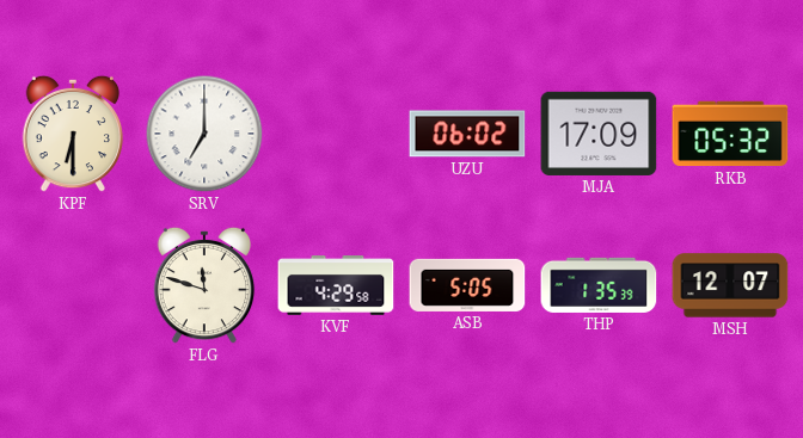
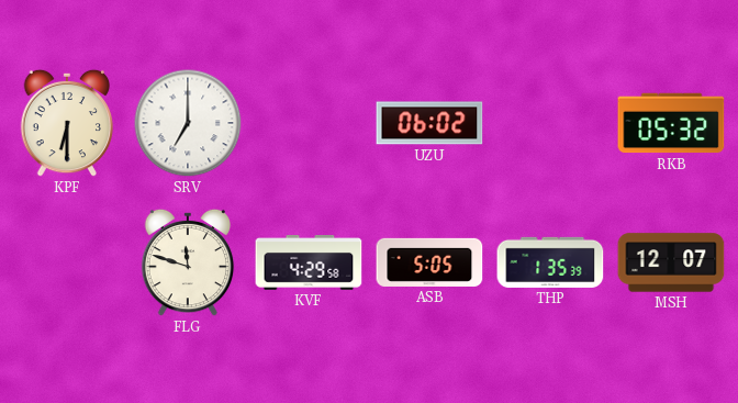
MJA: 17:09 -> none (599, 134)
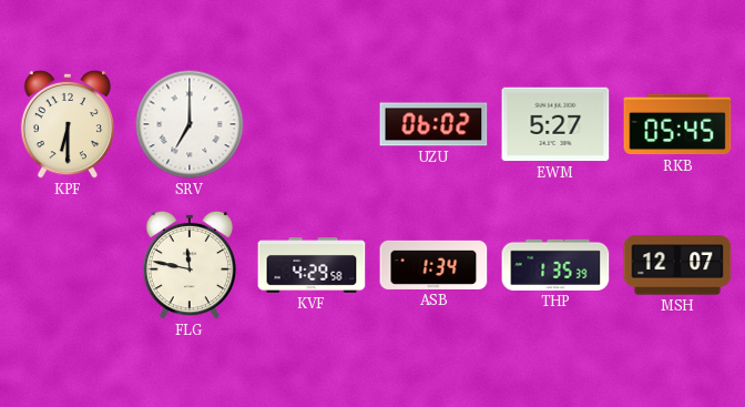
EWM: none -> 5:27 (555, 124)
RKB: 05:32 -> 05:45 (677, 124)
FLG: 11:48 -> 11:47 (190, 265)
ASB: 5:05 -> 1:34 (433, 265)
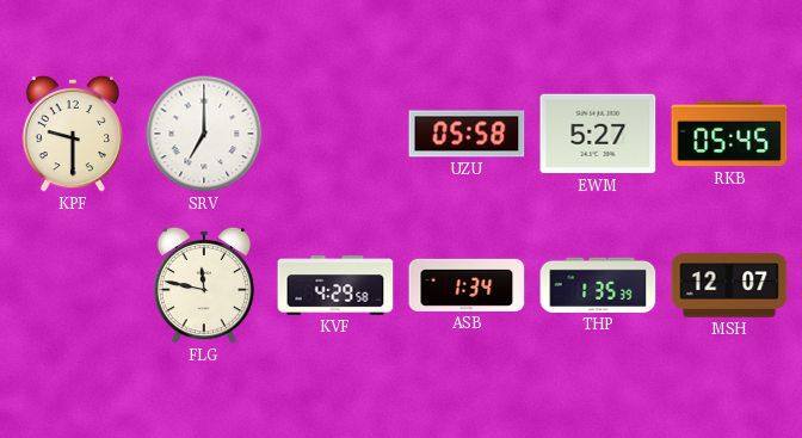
KPF: 6:30 -> 9:30 (73, 134)
UZU: 06:02 -> 05:58 (467, 134)
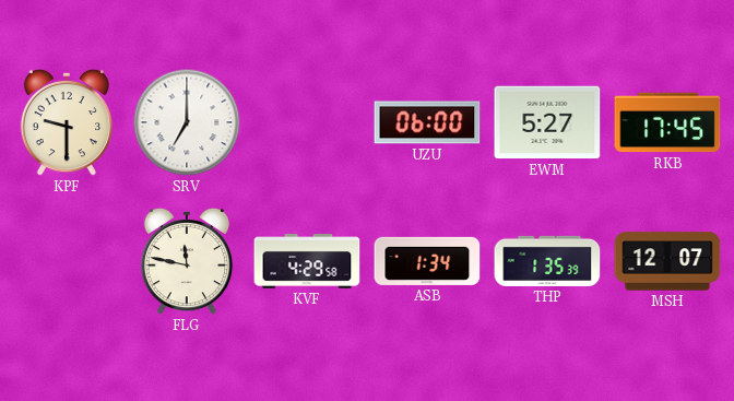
UZU: 05:58 -> 06:00 (427, 122)
RKB: 05:45 -> 17:45 (667, 122)
